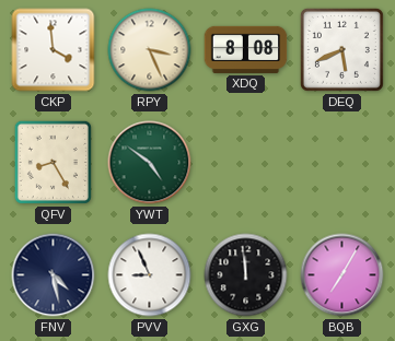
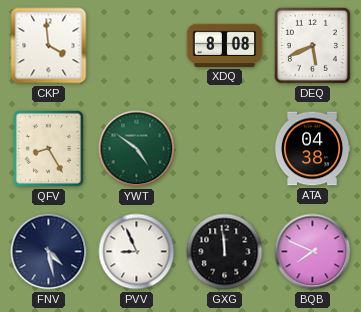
RPY: 3:26 -> none (150, 50)
ATA: none -> 04:38 (312, 149)
BQB: 7:05 -> 7:49 (313, 252)
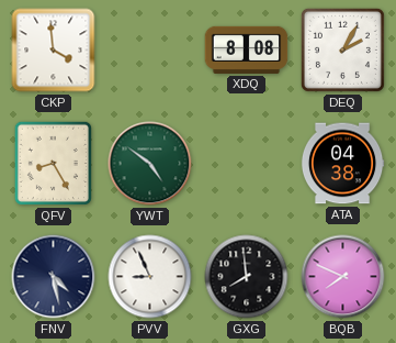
DEQ: 5:41 -> 2:05 (342, 49)
GXG: 11:59 -> 7:59 (247, 277)
